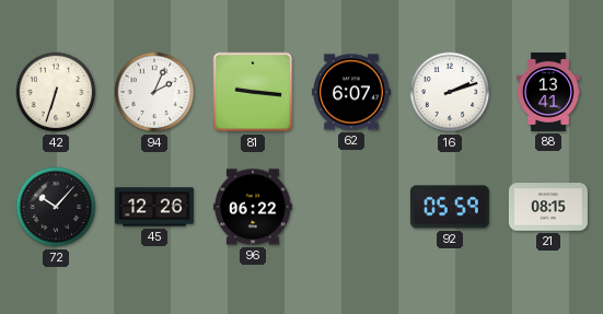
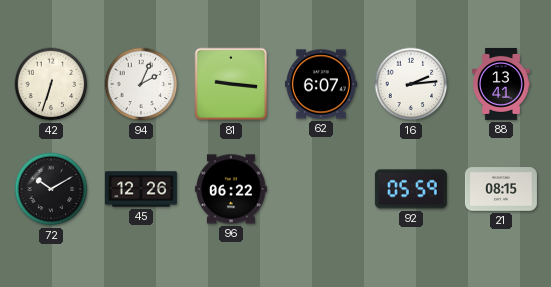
16: 2:12 -> 2:14 (411, 84)
72: 10:07 -> 10:10 (51, 189)
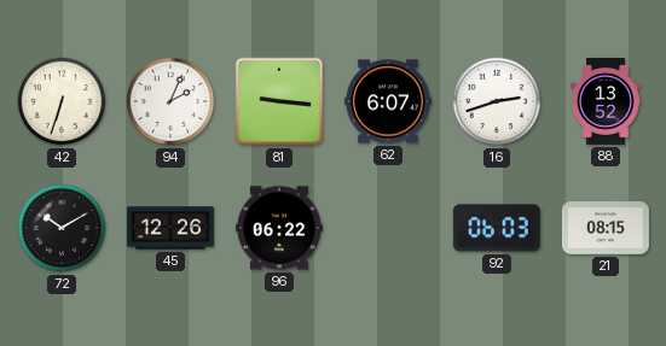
16: 2:14 -> 2:42 (497, 101)
88: 13:41 -> 13:52 (606, 101)
92: 05:59 -> 06:03 (497, 228)
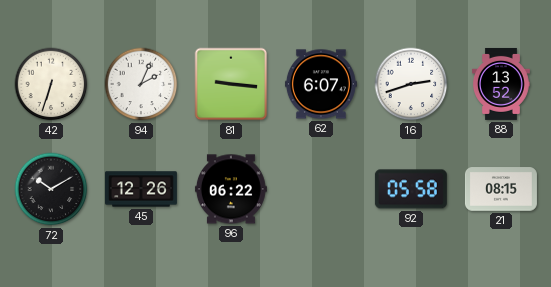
92: 06:03 -> 05:58 (411, 189)
